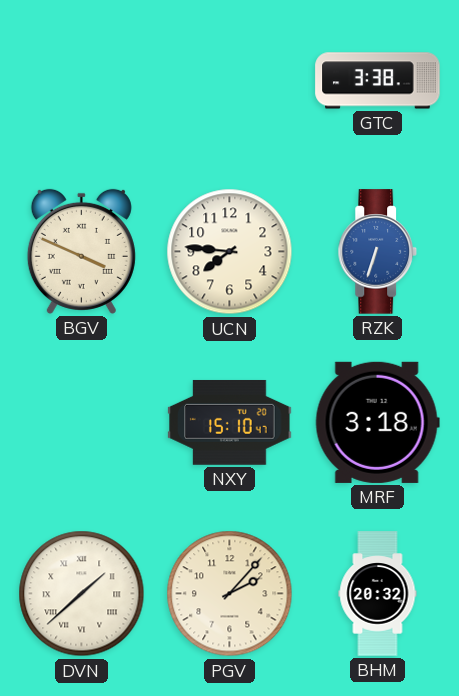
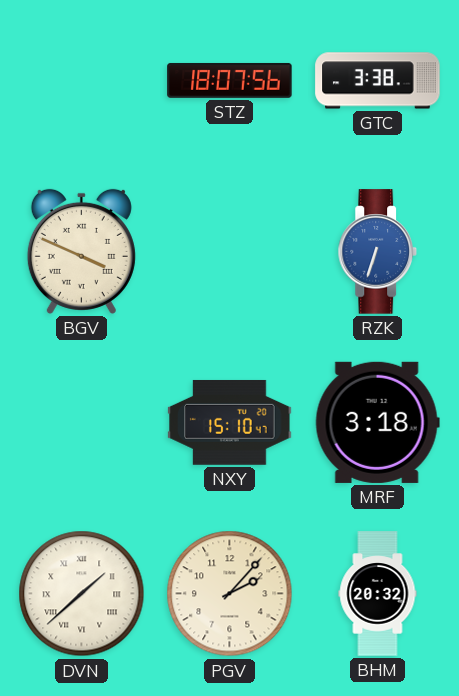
STZ: none -> 18:07 (230, 80)
UCN: 7:46 -> none (230, 252)
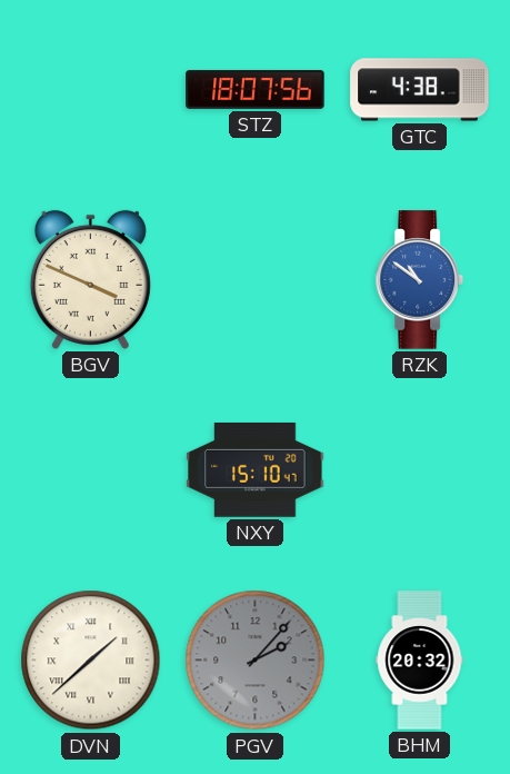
GTC: 3:38 -> 4:38 (420, 90)
RZK: 6:33 -> 10:51 (420, 280)
MRF: 3:18 -> none (377, 422)
PGV dial: cream -> grey (256, 661)
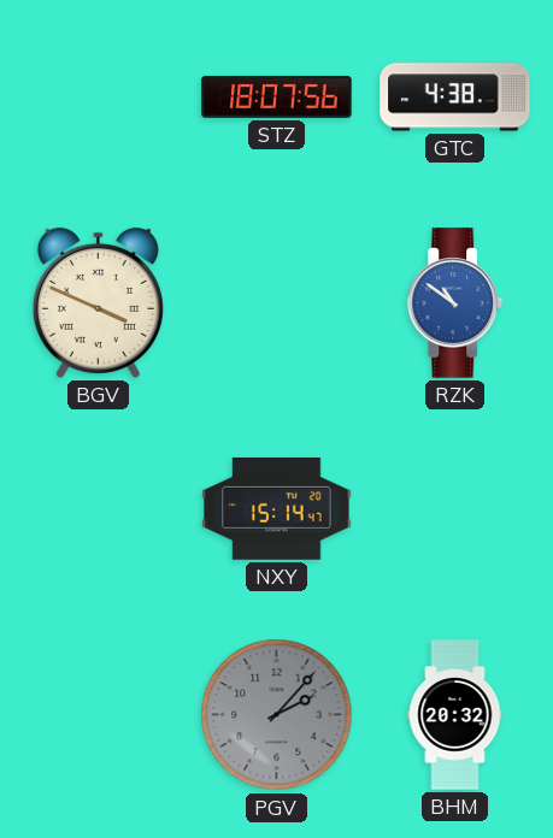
NXY: 15:10 -> 15:14 (277, 508)
DVN: 1:38 -> none (91, 661)
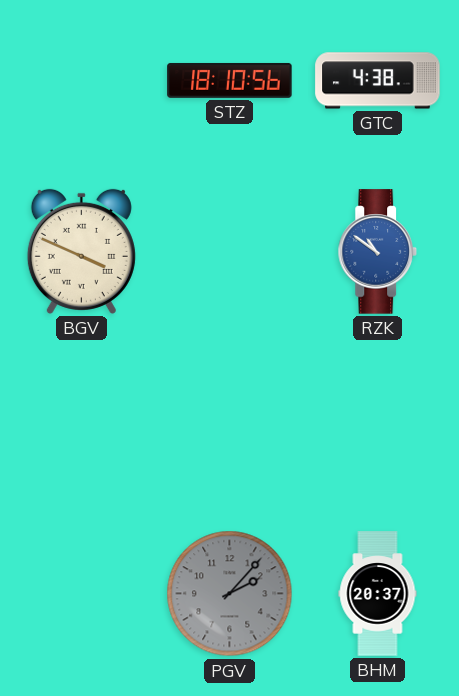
STZ: 18:07 -> 18:10 (230, 80)
NXY: 15:14 -> none (277, 508)
BHM: 20:32 -> 20:37 (378, 594)
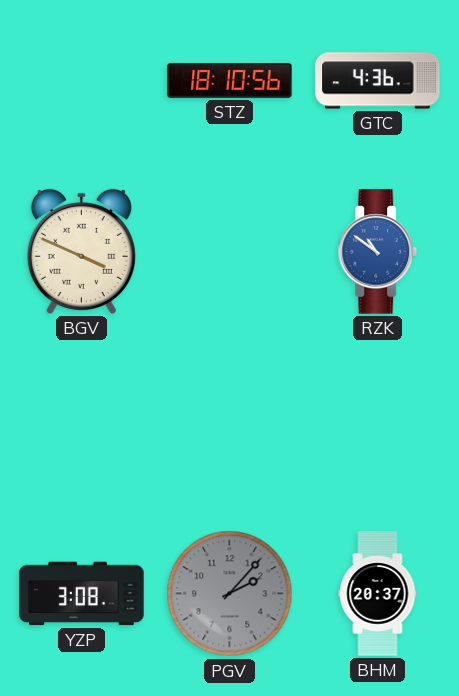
GTC: 4:38 -> 4:36 (378, 81)
YZP: none -> 3:08 (82, 594)
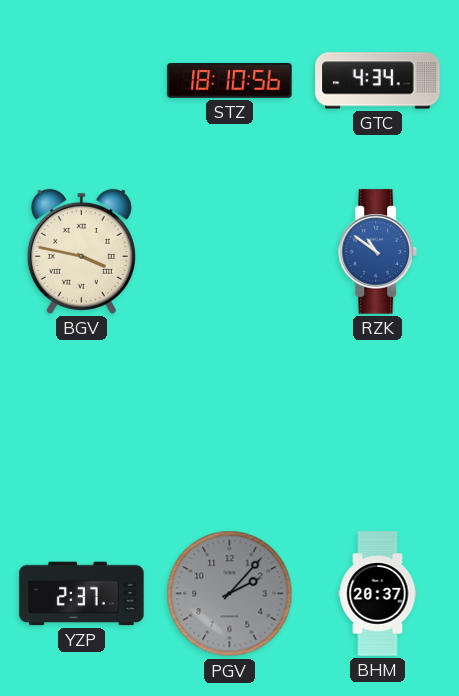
GTC: 4:36 -> 4:34 (378, 81)
BGV: 3:49 -> 3:47 (81, 251)
YZP: 3:08 -> 2:37 (82, 594)
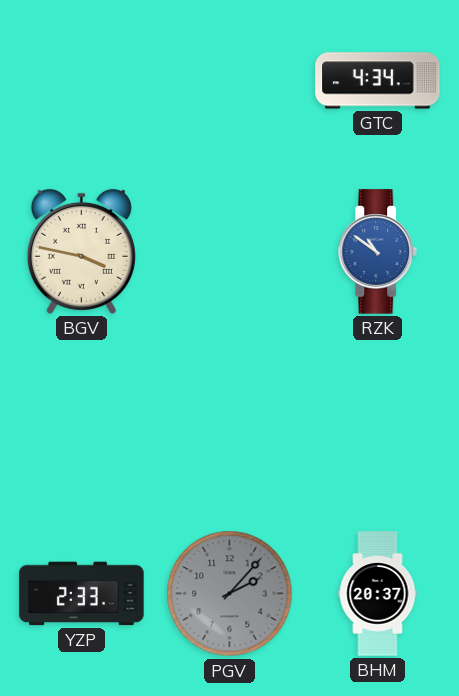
STZ: 18:10 -> none (230, 80)
YZP: 2:37 -> 2:33 (82, 594)
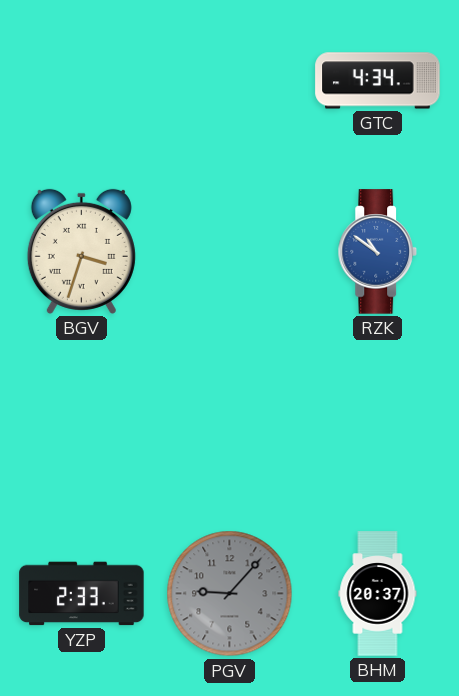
BGV: 3:47 -> 3:33 (81, 251)
PGV: 2:07 -> 9:07 (230, 594)
